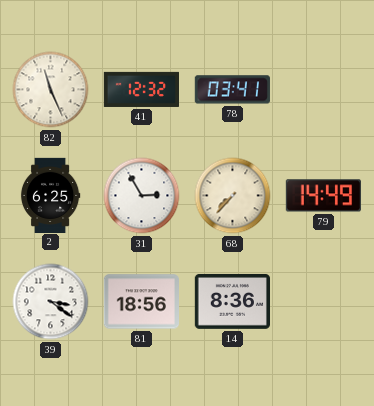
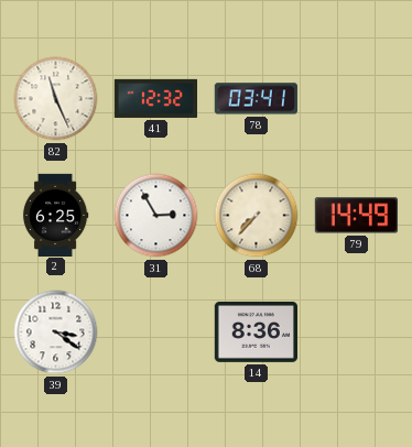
81: 18:56 -> none (141, 302)
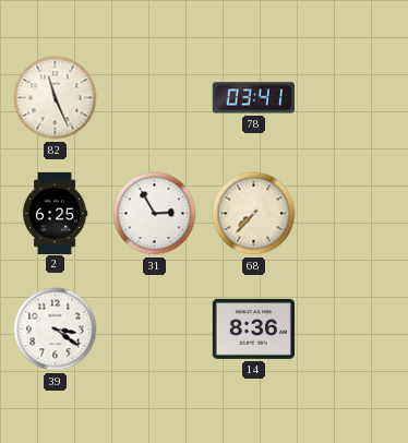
41: 12:32 -> none (155, 98)
79: 14:49 -> none (356, 216)
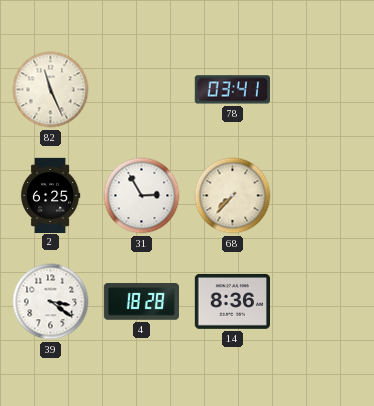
4: none -> 18:28 (141, 302)
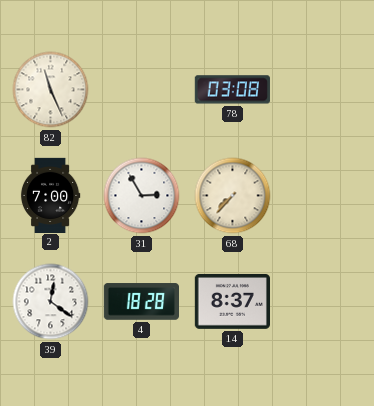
78: 03:41 -> 03:08 (232, 90)
2: 6:25 -> 7:00 (50, 195)
39: 3:21 -> 12:21 (51, 302)
14: 8:36 -> 8:37 (232, 301)
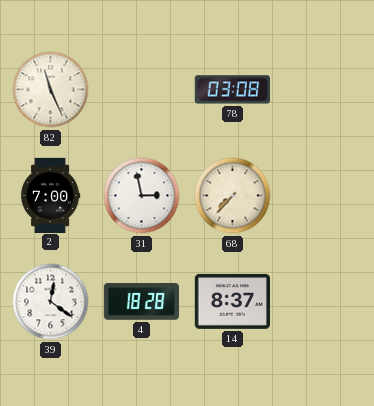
31: 2:55 -> 2:58 (142, 196)
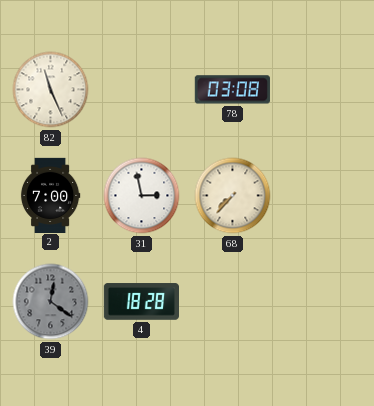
39 dial: white -> grey (51, 302)
14: 8:37 -> none (232, 301)
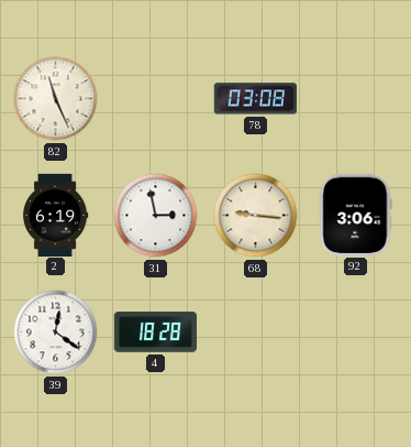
2: 7:00 -> 6:19 (55, 215)
68: 7:37 -> 9:16 (256, 216)
92: none -> 3:06 (355, 215)
39 dial: grey -> white (56, 332)
